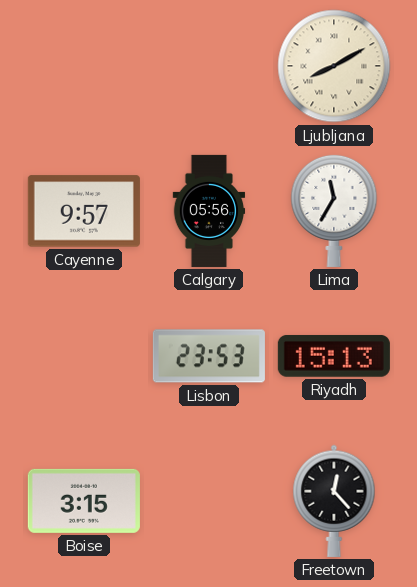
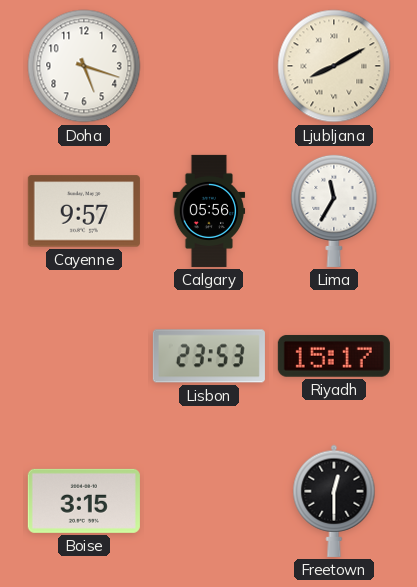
Doha: none -> 5:18 (84, 66)
Riyadh: 15:13 -> 15:17 (334, 356)
Freetown: 12:23 -> 12:30 (334, 501)
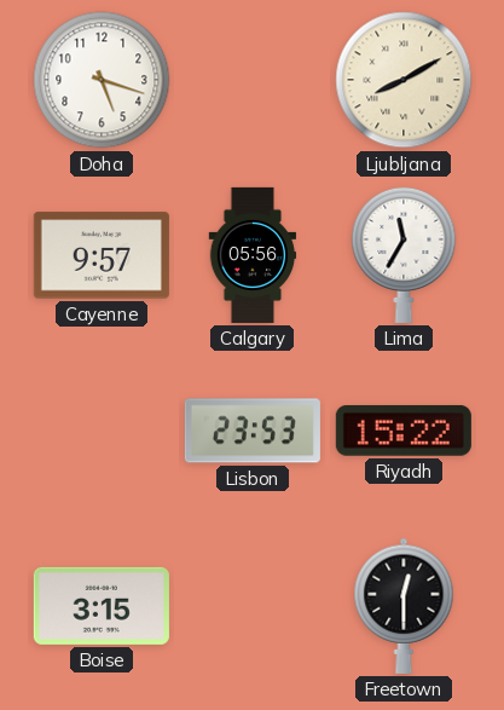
Riyadh: 15:17 -> 15:22 (404, 431)
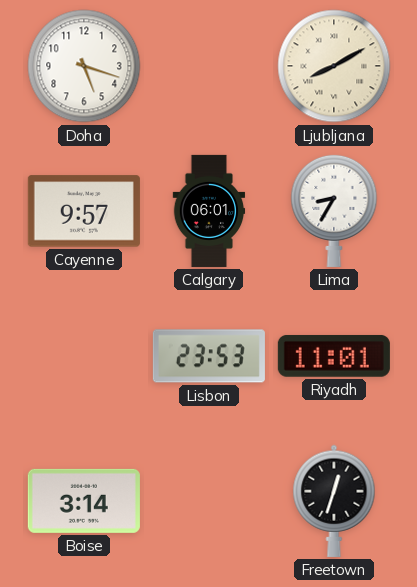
Calgary: 05:56 -> 06:01 (209, 211)
Lima: 11:35 -> 8:35 (334, 210)
Riyadh: 15:22 -> 11:01 (334, 356)
Boise: 3:15 -> 3:14 (84, 501)
Freetown: 12:30 -> 12:33 (334, 501)
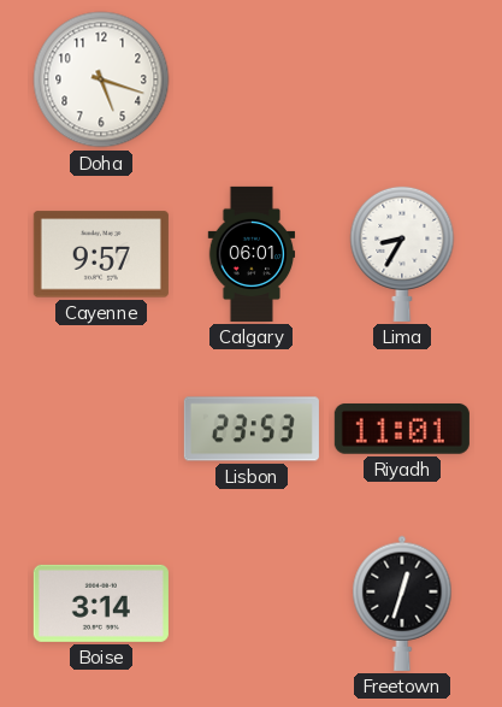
Ljubljana: 8:10 -> none (334, 66)
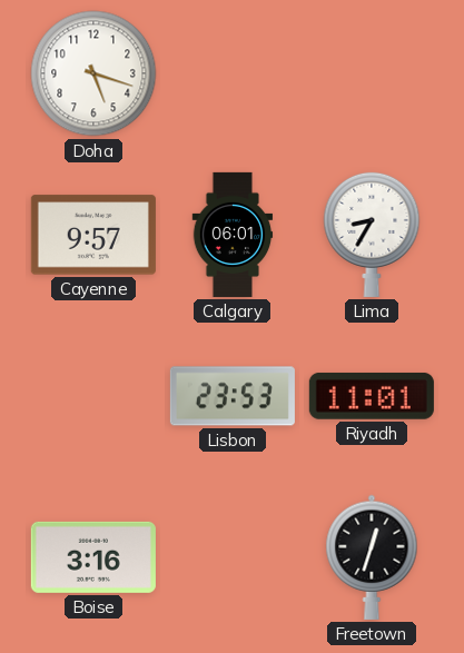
Boise: 3:14 -> 3:16 (93, 557)
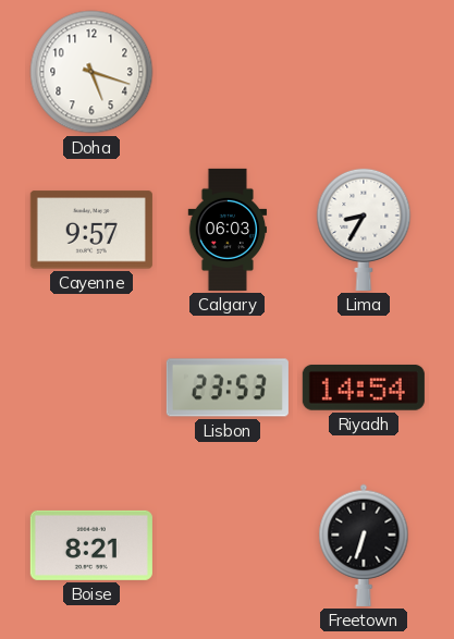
Calgary: 06:01 -> 06:03 (228, 230)
Riyadh: 11:01 -> 14:54 (364, 388)
Boise: 3:16 -> 8:21 (91, 545)
Freetown: 12:33 -> 6:33 (364, 545)
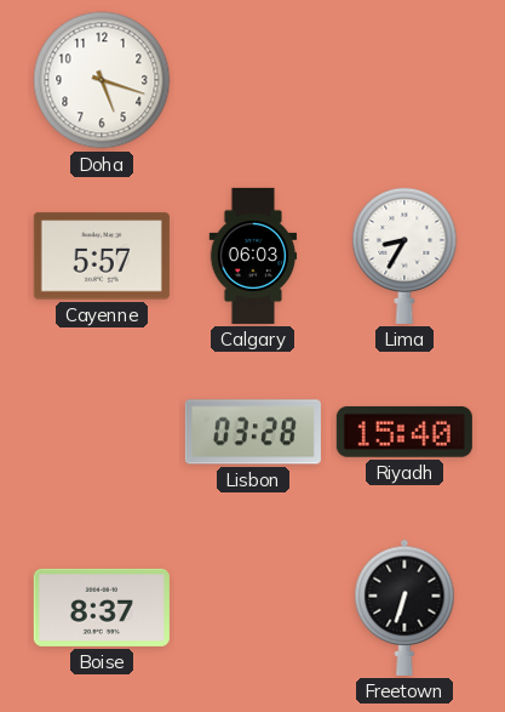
Cayenne: 9:57 -> 5:57 (102, 256)
Lisbon: 23:53 -> 03:28 (253, 432)
Riyadh: 14:54 -> 15:40 (404, 432)
Boise: 8:21 -> 8:37 (102, 608)
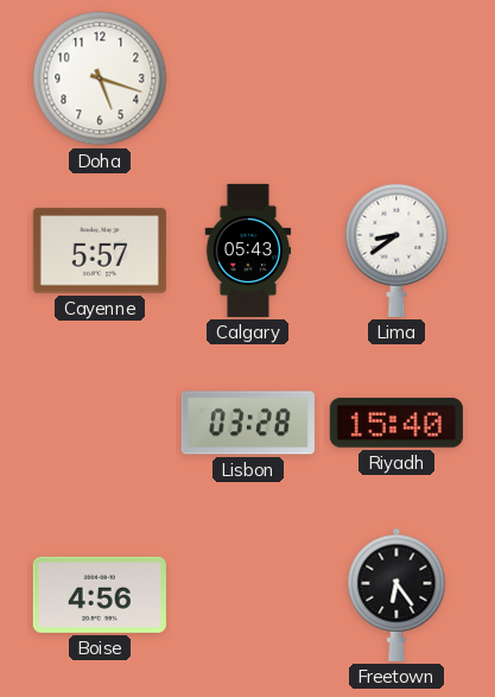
Calgary: 06:03 -> 05:43 (248, 251)
Lima: 8:35 -> 8:39 (396, 249)
Boise: 8:37 -> 4:56 (100, 595)
Freetown: 6:33 -> 6:24 (396, 595)
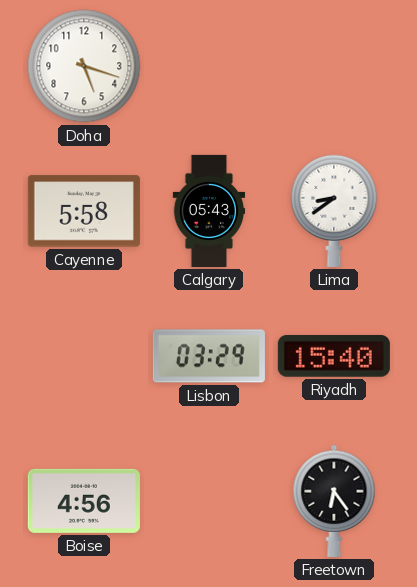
Cayenne: 5:57 -> 5:58 (84, 211)
Lisbon: 03:28 -> 03:29 (209, 356)
